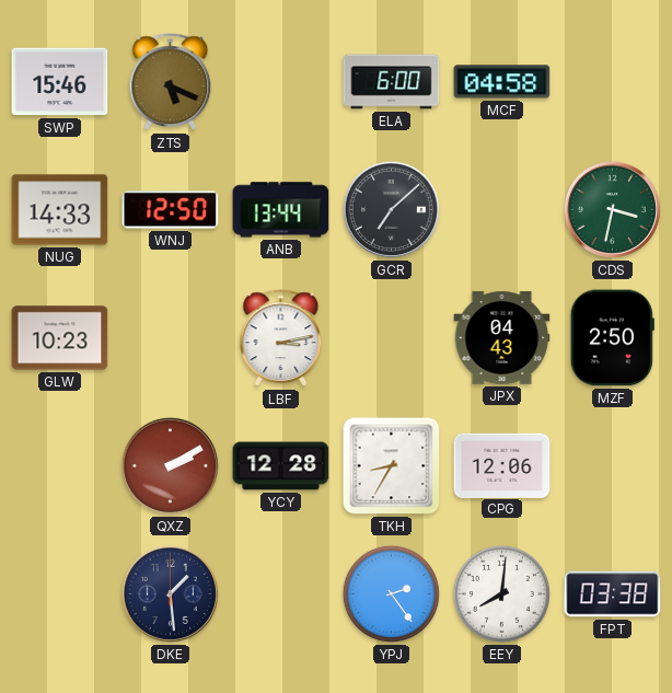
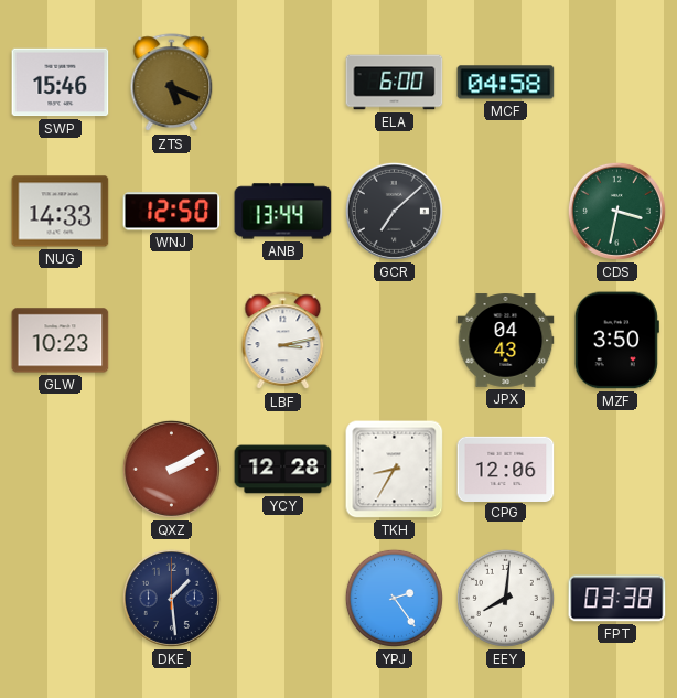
MZF: 2:50 -> 3:50 (616, 341)
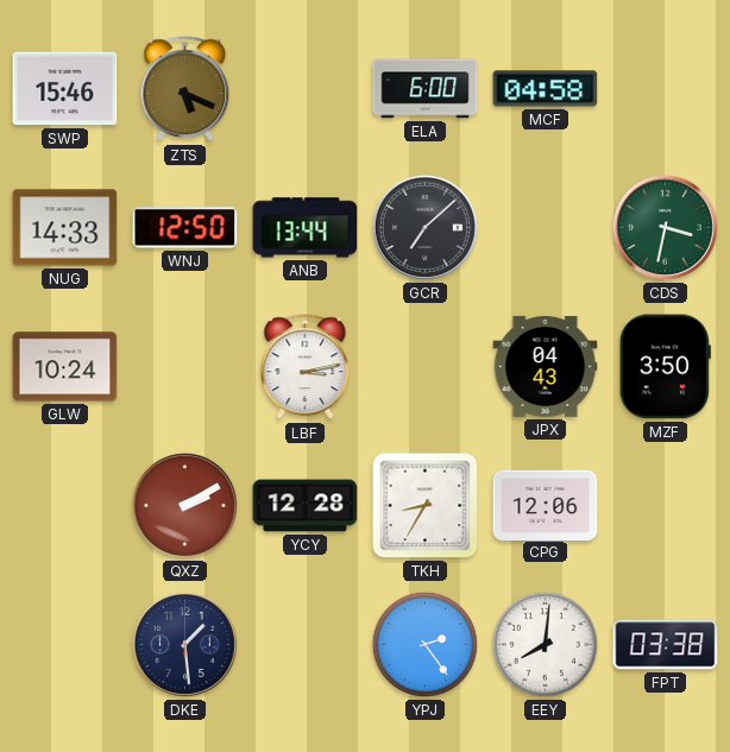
GLW: 10:23 -> 10:24 (65, 367)
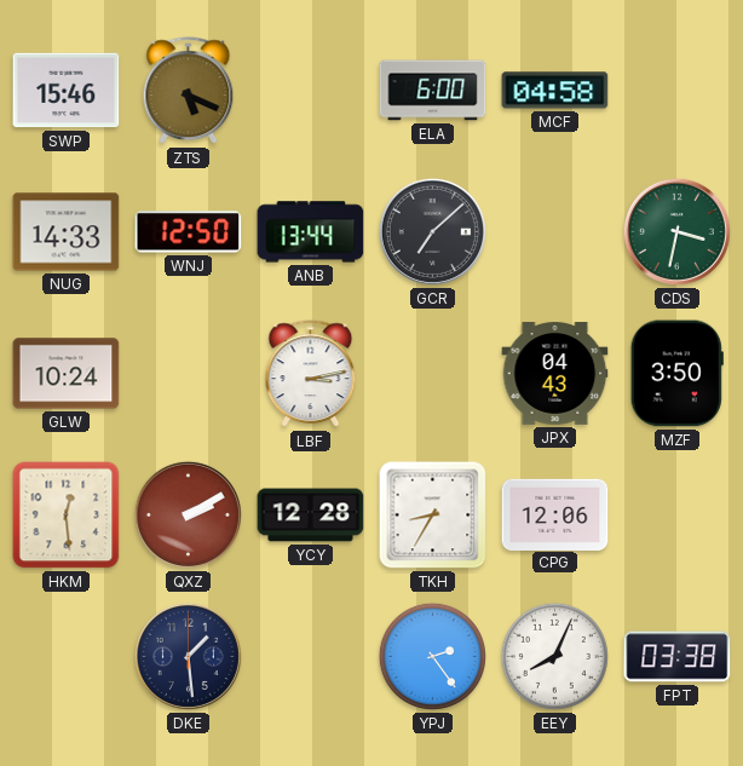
HKM: none -> 12:29 (67, 516)
EEY: 8:01 -> 8:04 (554, 656)
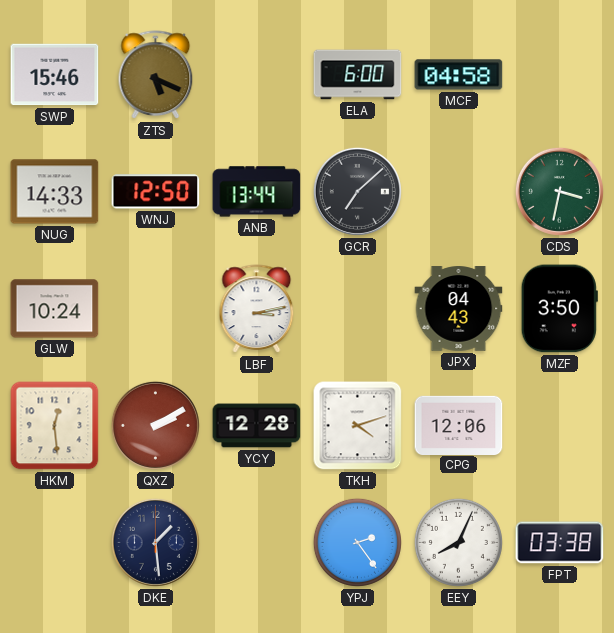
TKH: 8:35 -> 4:12 (358, 426)
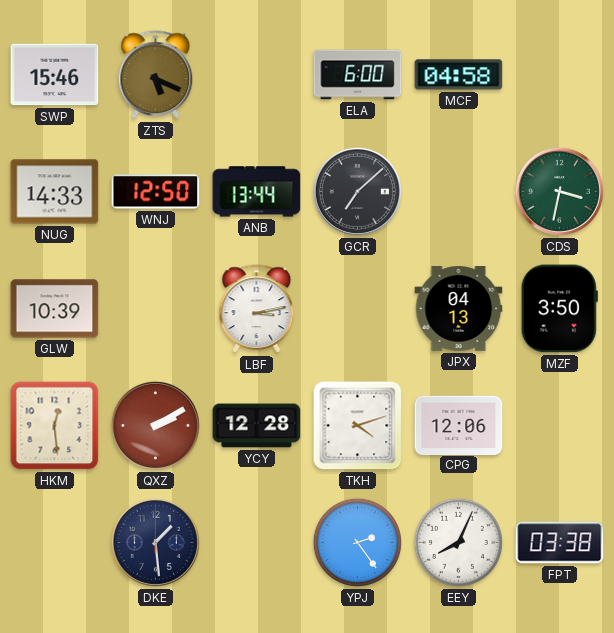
GLW: 10:24 -> 10:39 (55, 309)
JPX: 04:43 -> 04:13 (459, 309)
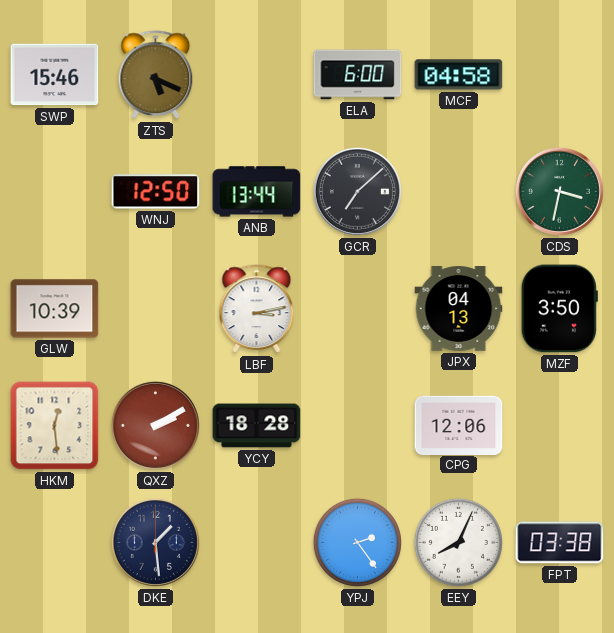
NUG: 14:33 -> none (55, 192)
YCY: 12:28 -> 18:28 (257, 426)
TKH: 4:12 -> none (358, 426)
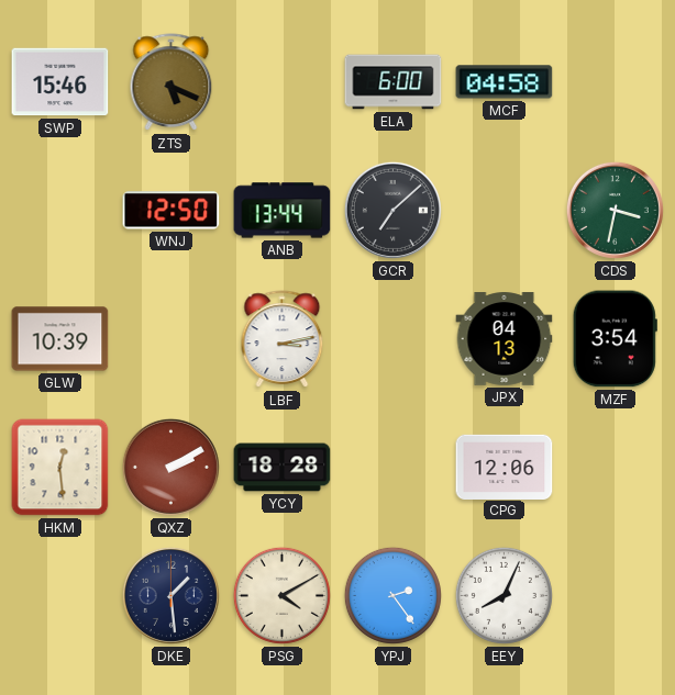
MZF: 3:50 -> 3:54 (615, 339)
PSG: none -> 4:10 (281, 595)
FPT: 03:38 -> none (560, 543)
